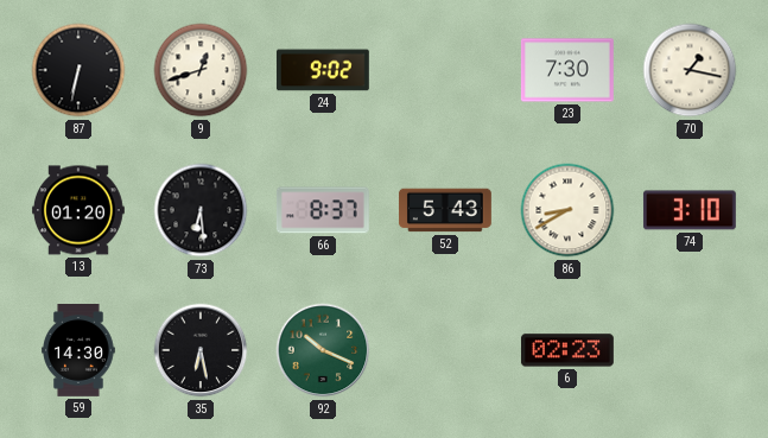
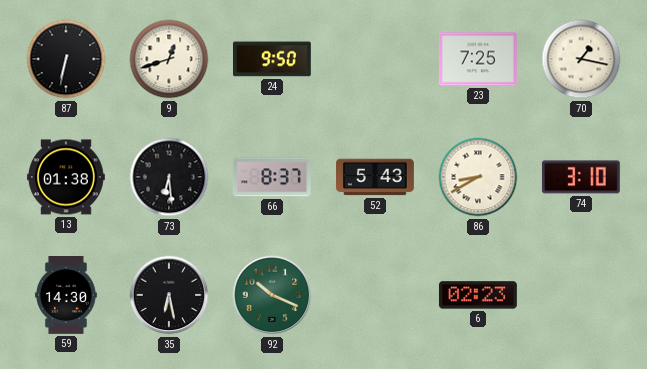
24: 9:02 -> 9:50 (272, 59)
23: 7:30 -> 7:25 (478, 59)
13: 01:20 -> 01:38 (66, 177)
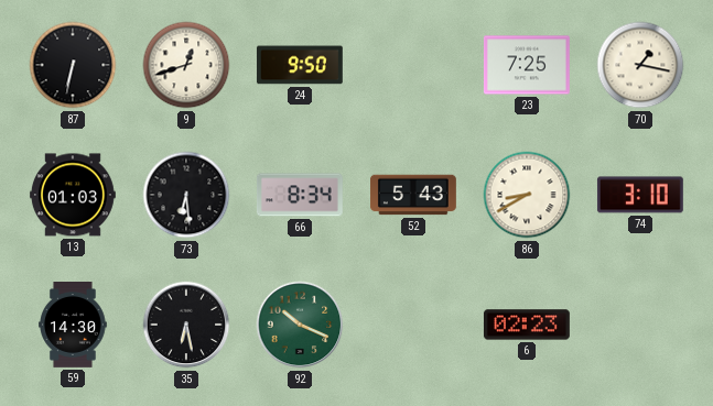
13: 01:38 -> 01:03 (73, 195)
66: 8:37 -> 8:34 (300, 195)
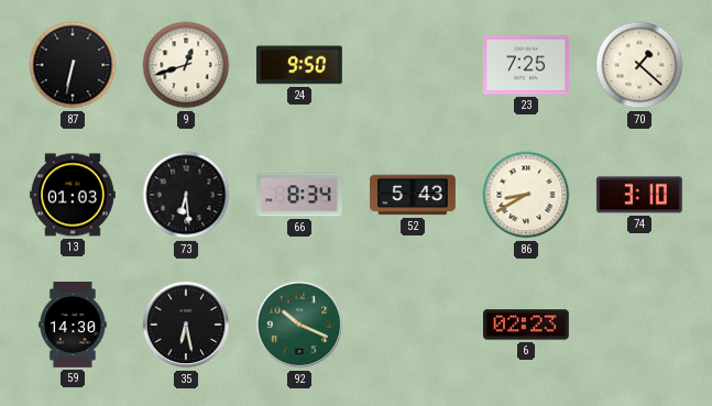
70: 1:17 -> 1:22 (639, 65)
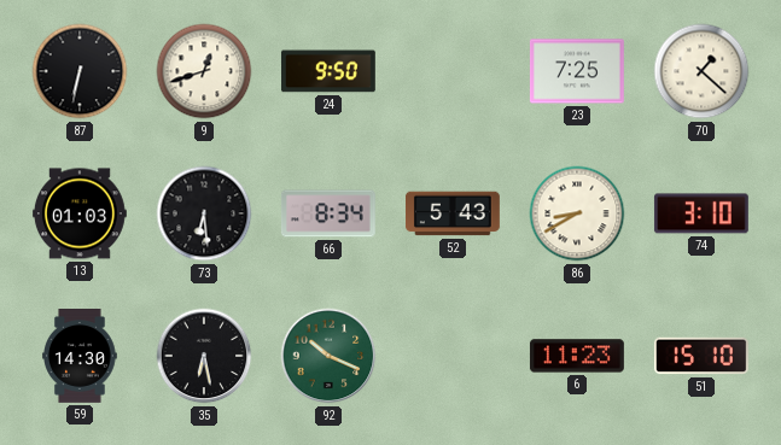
6: 02:23 -> 11:23 (577, 356)
51: none -> 15:10 (701, 356)
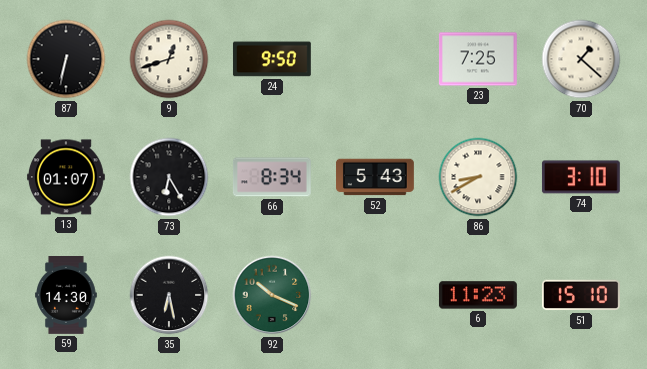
13: 01:03 -> 01:07 (66, 177)
73: 6:29 -> 6:25 (169, 177)
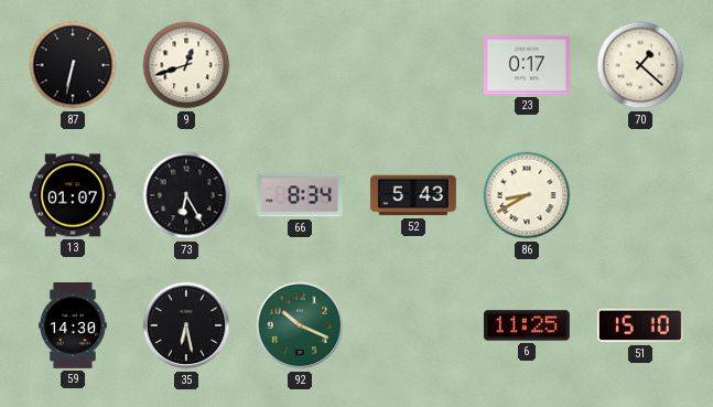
24: 9:50 -> none (272, 59)
23: 7:25 -> 0:17 (527, 65)
74: 3:10 -> none (581, 177)
6: 11:23 -> 11:25 (527, 325)
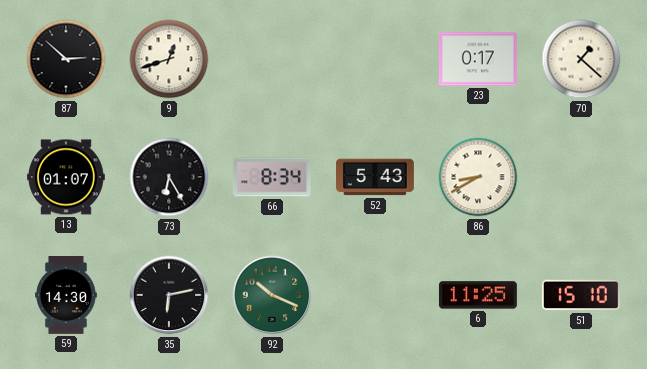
87: 6:32 -> 2:52 (66, 59)
35: 6:28 -> 6:13 (169, 295)
